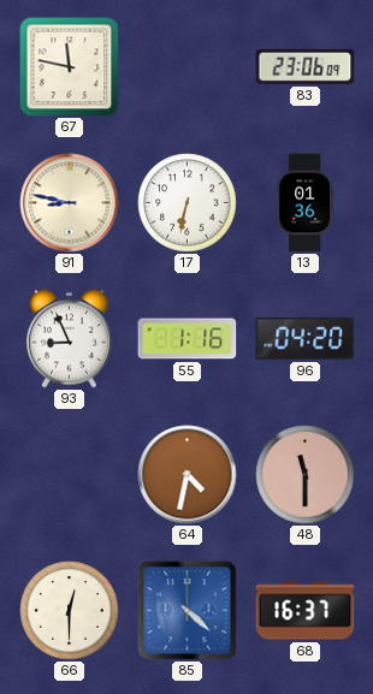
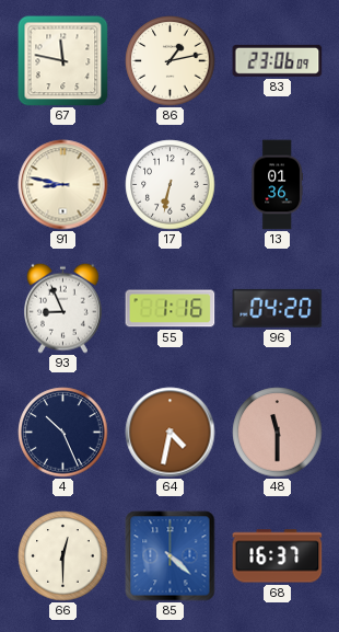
86: none -> 1:13 (171, 61)
4: none -> 10:26 (63, 433)
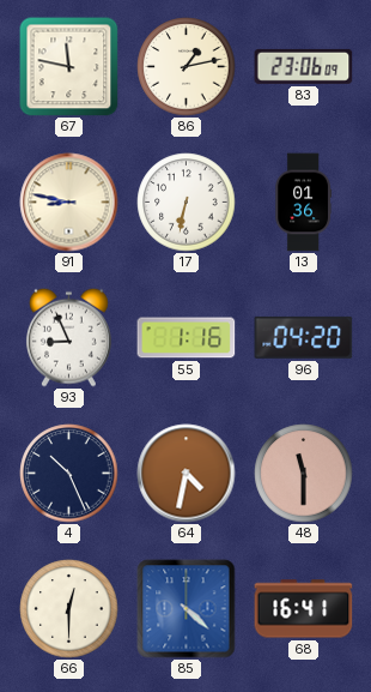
68: 16:37 -> 16:41 (304, 609)
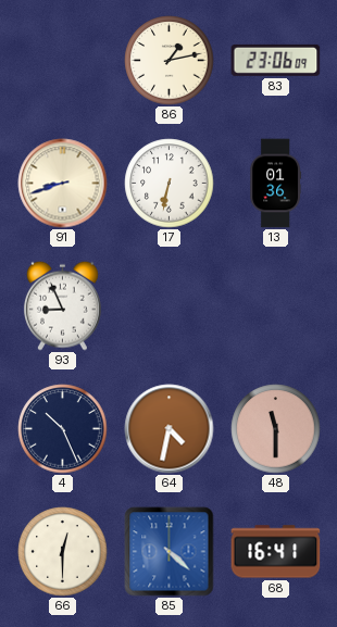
67: 11:47 -> none (69, 67)
91: 8:47 -> 8:42 (63, 184)
55: 1:16 -> none (187, 338)
96: 04:20 -> none (304, 337)
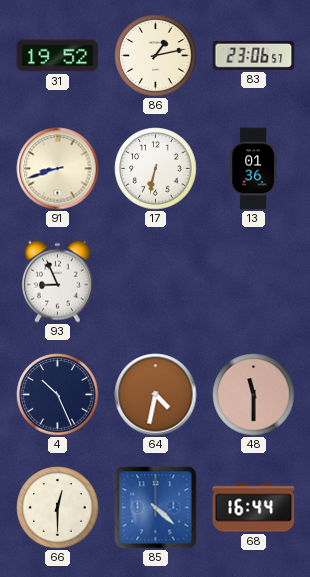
31: none -> 19:52 (58, 56)
83: 23:06:09 -> 23:06:57 (254, 55)
68: 16:41 -> 16:44 (254, 508)
